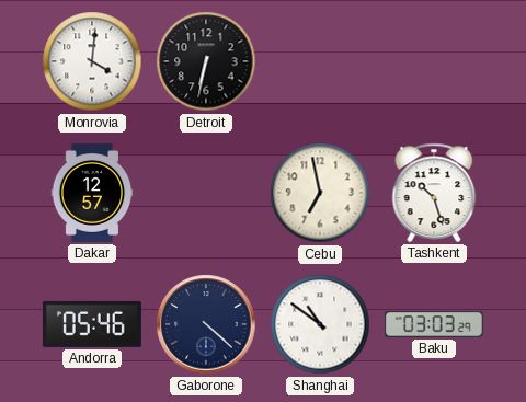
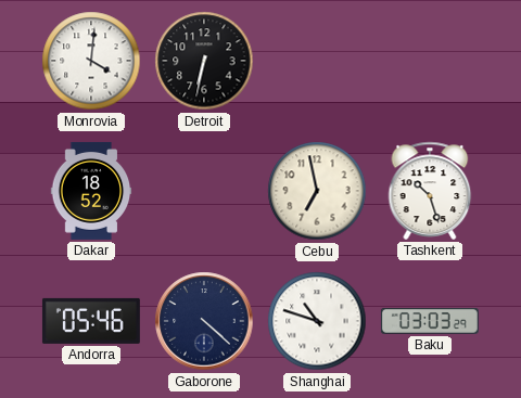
Dakar: 12:57 -> 18:52 (91, 191)
Shanghai: 10:51 -> 10:48 (317, 321)
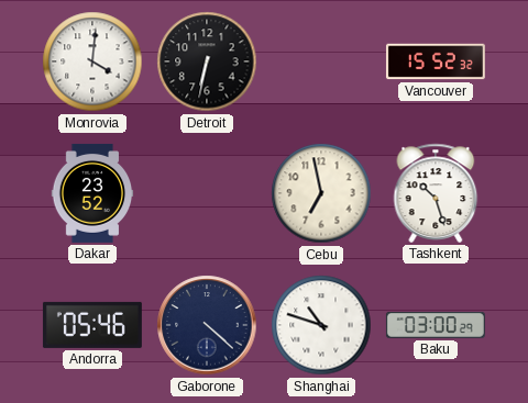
Vancouver: none -> 15:52 (436, 61)
Dakar: 18:52 -> 23:52 (92, 193)
Baku: 03:03 -> 03:00 (436, 325)
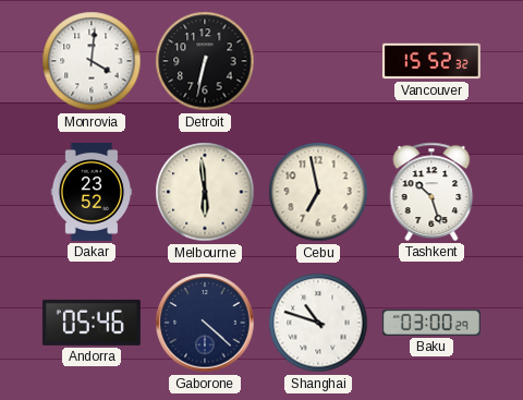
Melbourne: none -> 5:59 (205, 192)
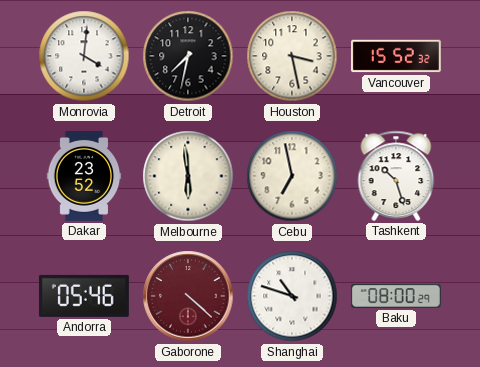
Detroit: 6:32 -> 7:32 (188, 56)
Houston: none -> 3:28 (292, 56)
Gaborone dial: navy -> burgundy (188, 296)
Baku: 03:00 -> 08:00 (396, 296)
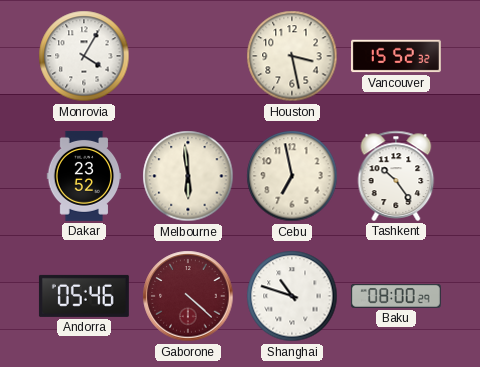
Monrovia: 4:01 -> 4:05 (84, 56)
Detroit: 7:32 -> none (188, 56)
Tashkent: 10:27 -> 10:24 (396, 176)
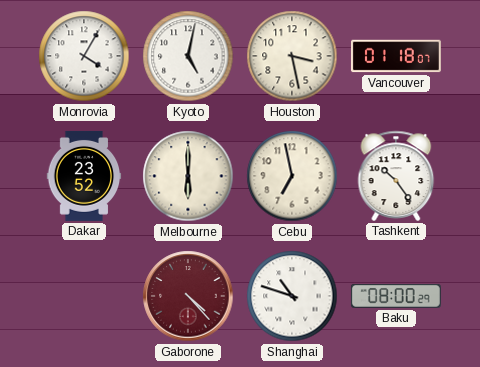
Kyoto: none -> 5:02 (188, 56)
Vancouver: 15:52 -> 01:18 (396, 56)
Melbourne: 5:59 -> 6:00 (188, 176)
Andorra: 05:46 -> none (84, 296)
Gaborone: 4:22 -> 4:23 (188, 296)
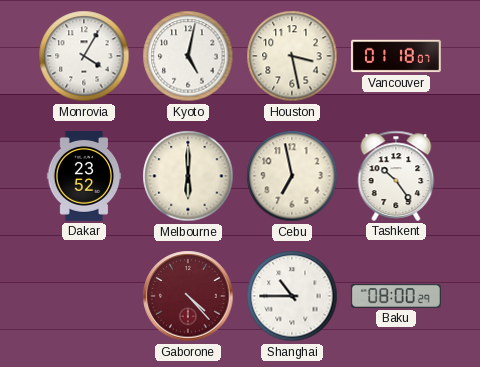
Shanghai: 10:48 -> 10:45 (292, 296)
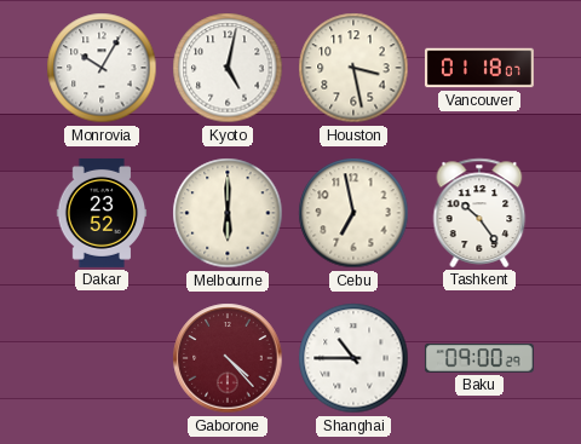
Monrovia: 4:05 -> 10:05 (102, 68)
Baku: 08:00 -> 09:00 (479, 358)
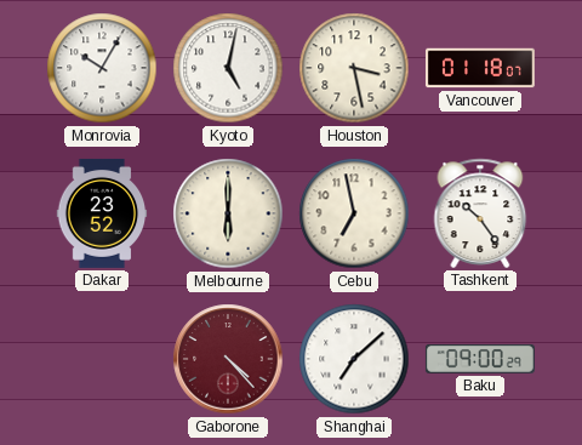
Shanghai: 10:45 -> 7:08 (354, 359)
